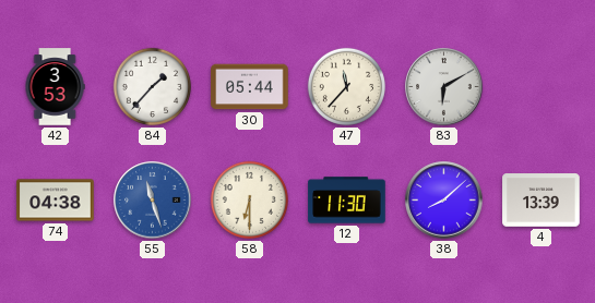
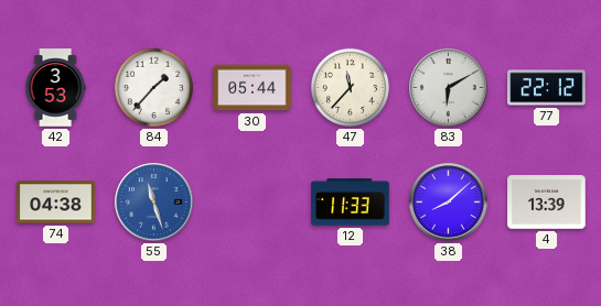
77: none -> 22:12 (547, 88)
58: 6:30 -> none (249, 199)
12: 11:30 -> 11:33 (351, 203)
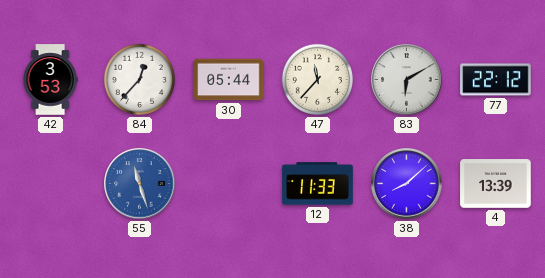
84: 1:37 -> 12:37 (139, 79)
74: 04:38 -> none (56, 203)
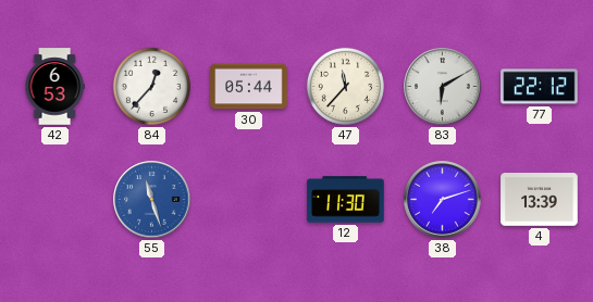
42: 3:53 -> 6:53 (54, 87)
12: 11:33 -> 11:30 (346, 200)
38: 8:08 -> 7:12 (443, 200)
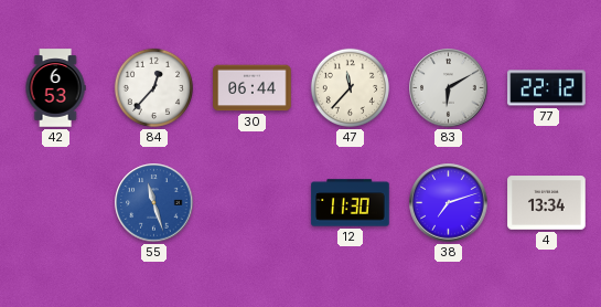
30: 05:44 -> 06:44 (253, 88)
4: 13:39 -> 13:34 (547, 203)
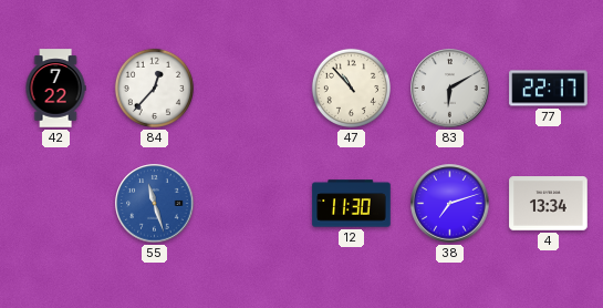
42: 6:53 -> 7:22 (55, 89)
30: 06:44 -> none (253, 88)
47: 11:37 -> 10:53 (351, 88)
77: 22:12 -> 22:17 (549, 89)
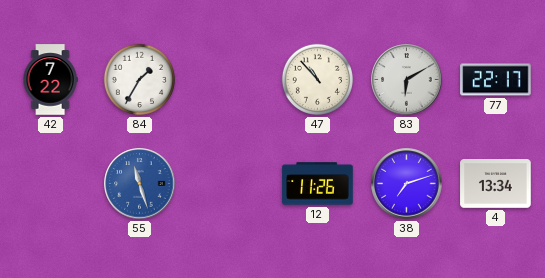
84: 12:37 -> 1:35 (139, 79)
12: 11:30 -> 11:26 (318, 184)
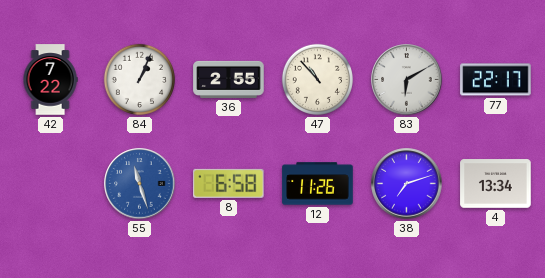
84: 1:35 -> 1:04 (139, 79)
36: none -> 2:55 (229, 79)
8: none -> 6:58 (229, 183)
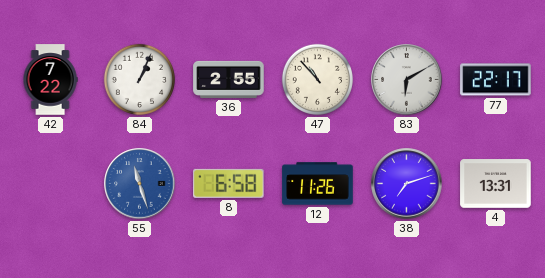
4: 13:34 -> 13:31 (496, 184)
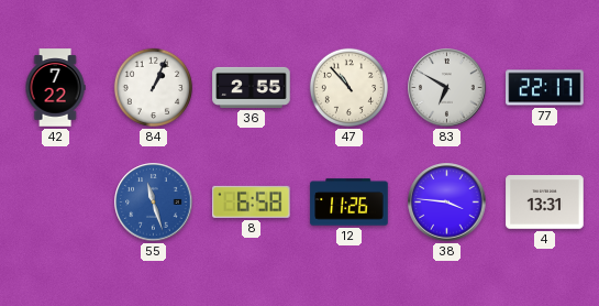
83: 6:10 -> 6:50 (447, 88)
38: 7:12 -> 3:46 (447, 203)
